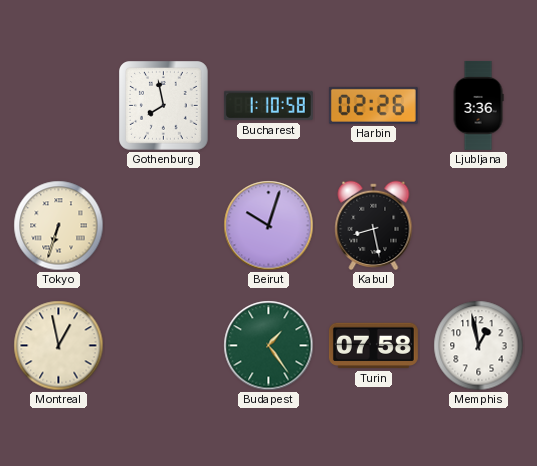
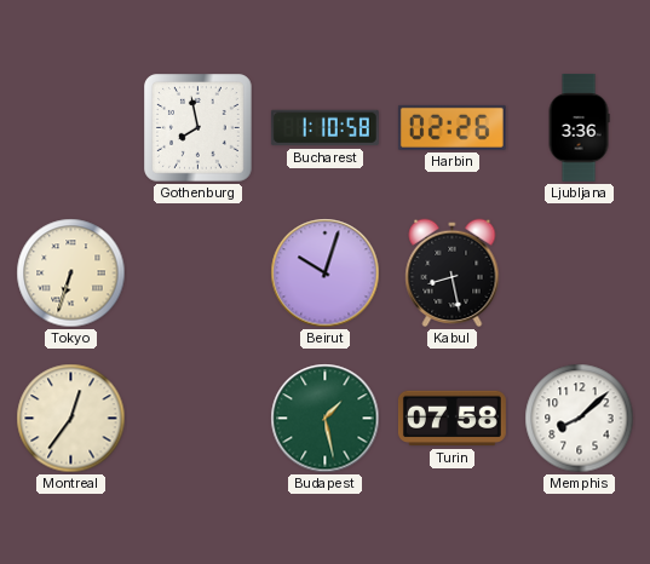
Montreal: 12:58 -> 12:36 (71, 419)
Budapest: 1:24 -> 1:28 (326, 419)
Memphis: 12:58 -> 8:08 (580, 419)
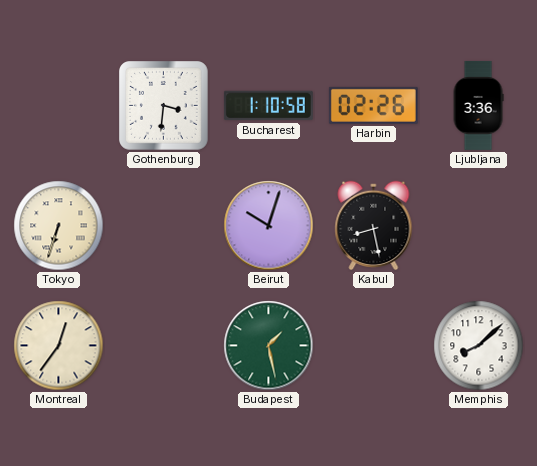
Gothenburg: 7:58 -> 3:31 (164, 106)
Turin: 07:58 -> none (451, 419)
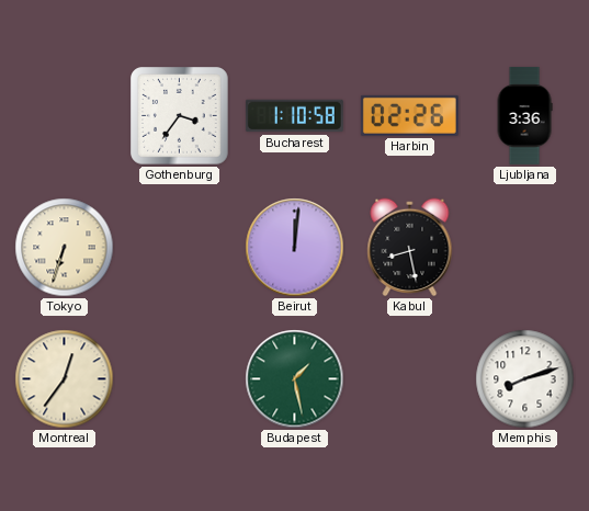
Gothenburg: 3:31 -> 3:36 (180, 116)
Beirut: 10:03 -> 12:01 (295, 248)
Memphis: 8:08 -> 8:12 (525, 379)
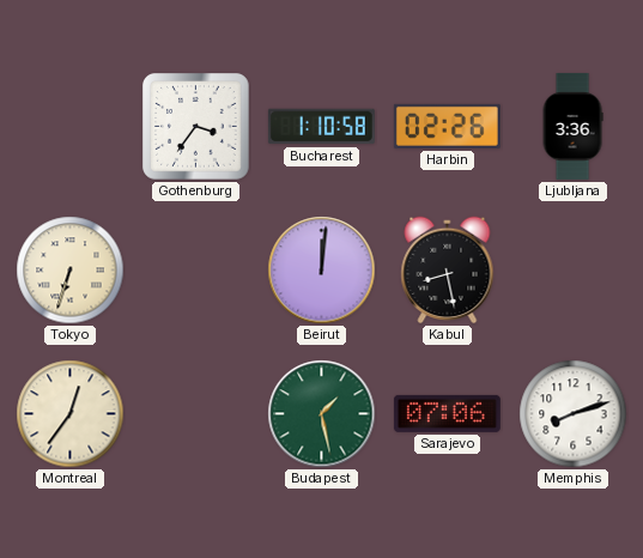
Sarajevo: none -> 07:06 (447, 413)
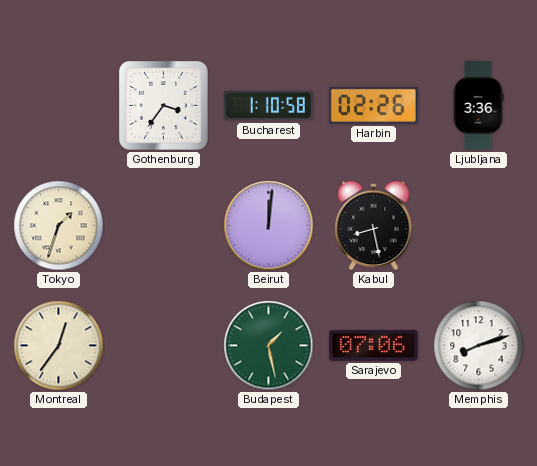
Tokyo: 6:33 -> 1:33 (59, 226)
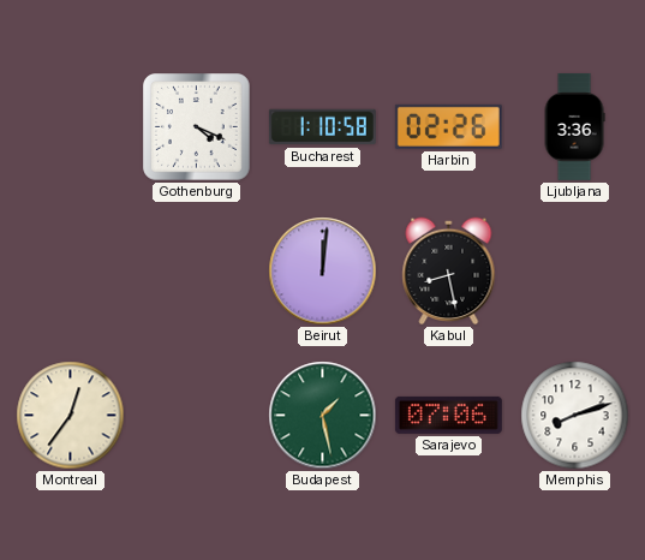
Gothenburg: 3:36 -> 4:19 (197, 127)
Tokyo: 1:33 -> none (59, 226)
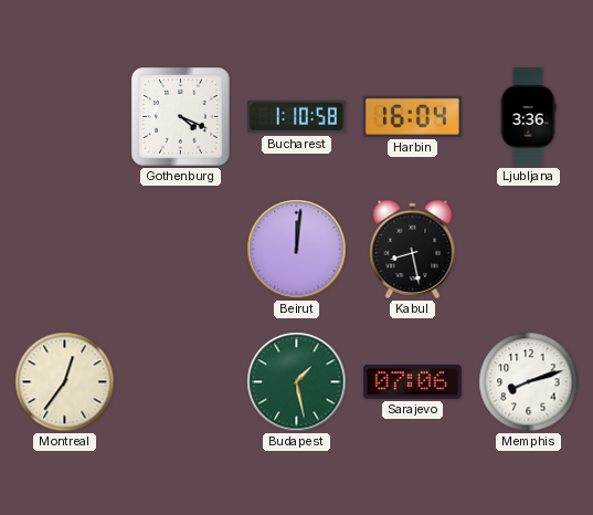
Harbin: 02:26 -> 16:04 (412, 116)
